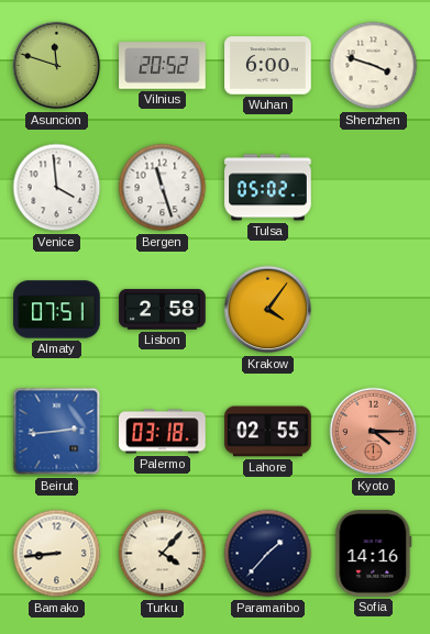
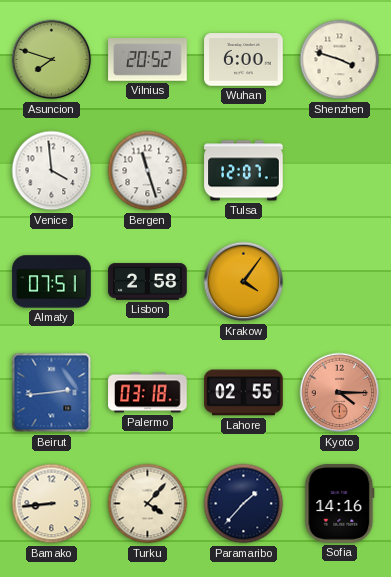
Asuncion: 11:48 -> 7:48 (52, 60)
Tulsa: 05:02 -> 12:07 (244, 171)
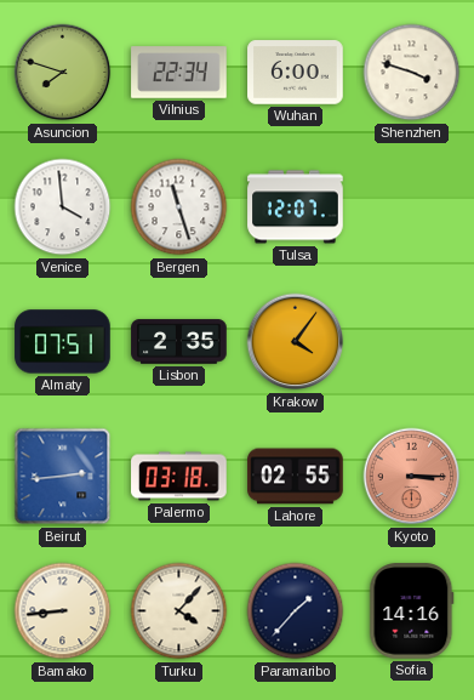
Vilnius: 20:52 -> 22:34 (179, 73)
Lisbon: 2:58 -> 2:35 (179, 342)
Kyoto: 4:15 -> 3:15 (412, 477)
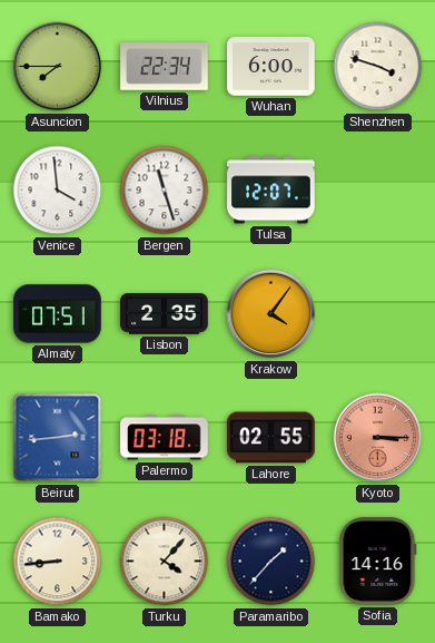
Asuncion: 7:48 -> 7:45 (58, 67)
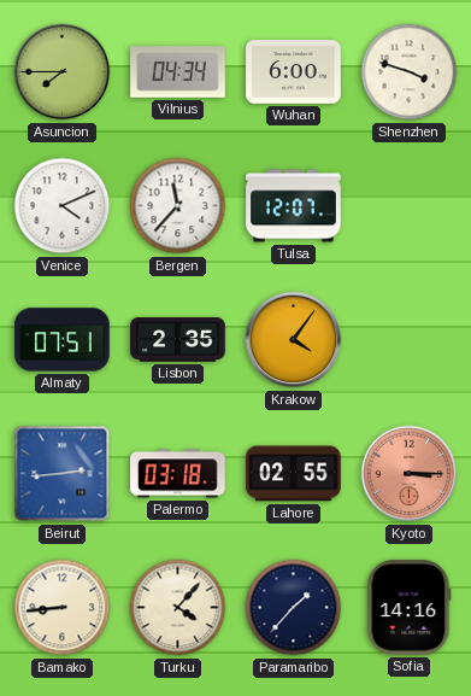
Vilnius: 22:34 -> 04:34 (178, 72)
Venice: 3:59 -> 4:11 (63, 206)
Bergen: 11:27 -> 11:37 (178, 206)
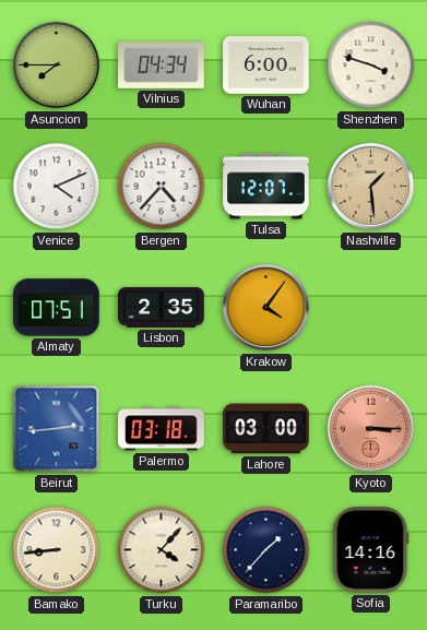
Bergen: 11:37 -> 4:37 (162, 187)
Nashville: none -> 1:29 (371, 187)
Lahore: 02:55 -> 03:00 (266, 429)
